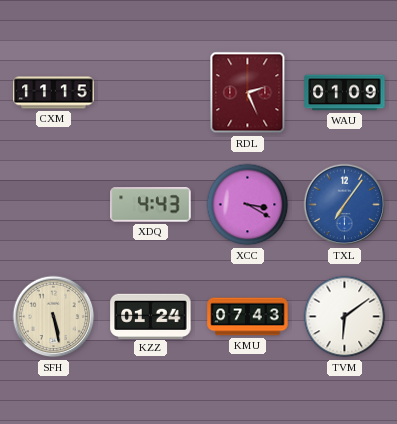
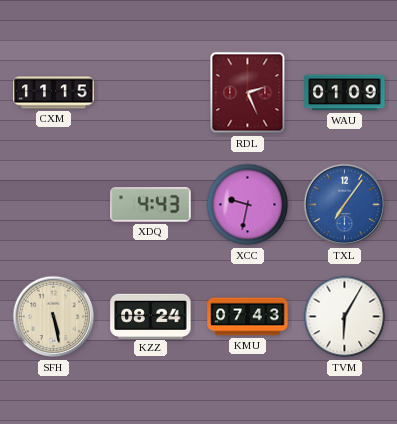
XCC: 3:20 -> 9:32 (248, 205)
KZZ: 01:24 -> 08:24 (151, 316)
TVM: 6:09 -> 6:05 (345, 317)
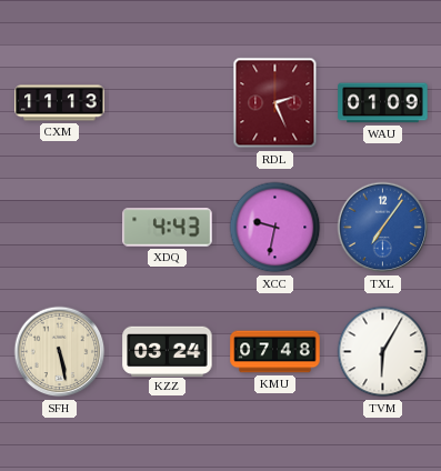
CXM: 11:15 -> 11:13 (60, 103)
KZZ: 08:24 -> 03:24 (168, 351)
KMU: 07:43 -> 07:48 (275, 352)
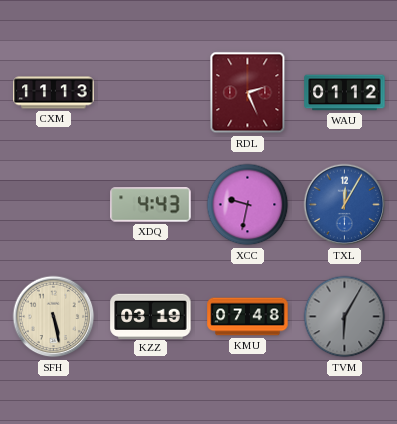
WAU: 01:09 -> 01:12 (345, 93)
TXL: 7:06 -> 12:05 (345, 205)
KZZ: 03:24 -> 03:19 (151, 316)
TVM dial: white -> grey (345, 317)
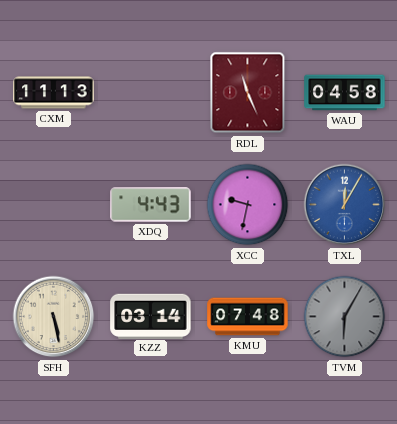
RDL: 2:26 -> 11:26 (248, 93)
WAU: 01:12 -> 04:58 (345, 93)
KZZ: 03:19 -> 03:14 (151, 316)
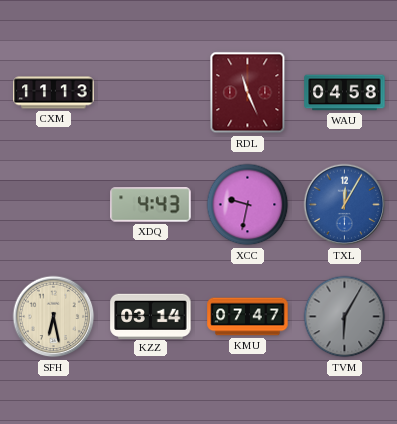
SFH: 5:28 -> 6:28 (54, 317)
KMU: 07:48 -> 07:47 (248, 317)
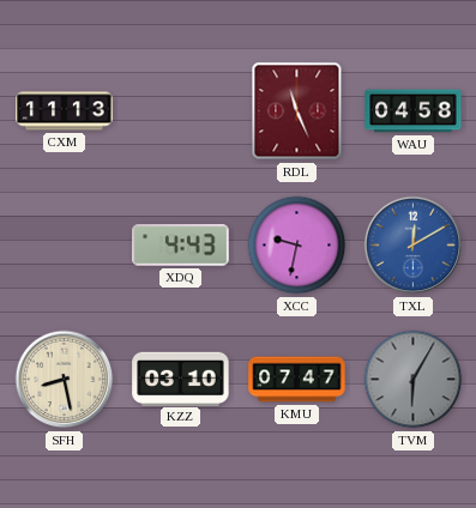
TXL: 12:05 -> 12:10 (414, 246)
SFH: 6:28 -> 8:28 (65, 380)
KZZ: 03:14 -> 03:10 (181, 379)
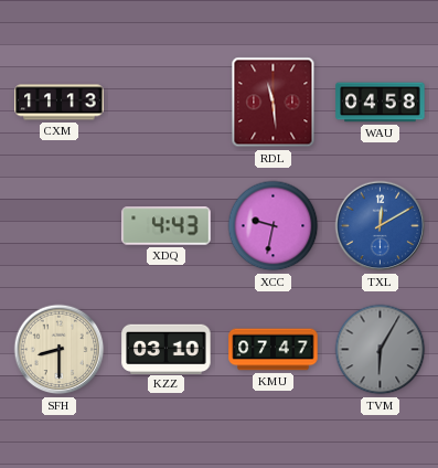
RDL: 11:26 -> 11:29 (274, 103)
SFH: 8:28 -> 8:30 (60, 350)
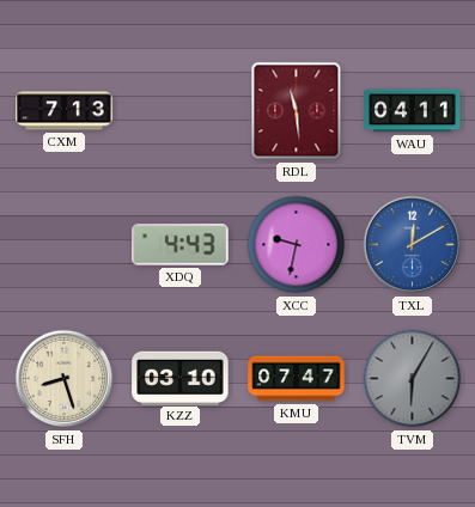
CXM: 11:13 -> 7:13 (65, 111)
WAU: 04:58 -> 04:11 (413, 111)
SFH: 8:30 -> 8:27 (65, 379)
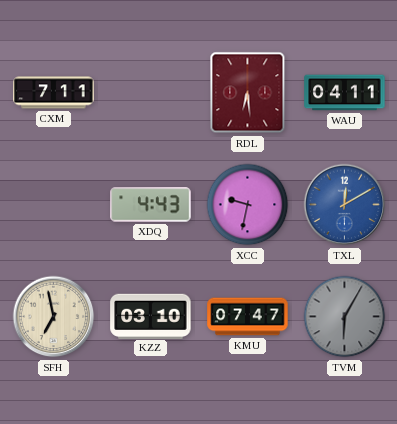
CXM: 7:13 -> 7:11 (54, 93)
RDL: 11:29 -> 6:29 (248, 93)
SFH: 8:27 -> 6:58 (54, 317)
